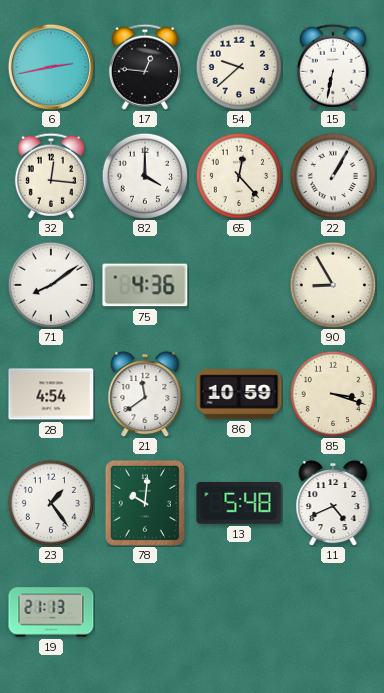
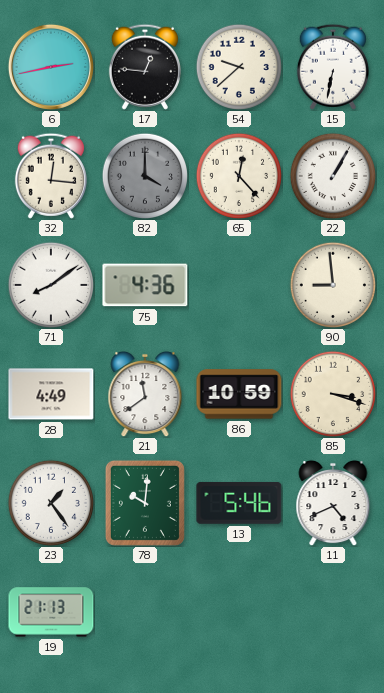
82 dial: white -> grey (144, 175)
90: 8:55 -> 8:59 (332, 284)
28: 4:54 -> 4:49 (51, 394)
13: 5:48 -> 5:46 (239, 503)
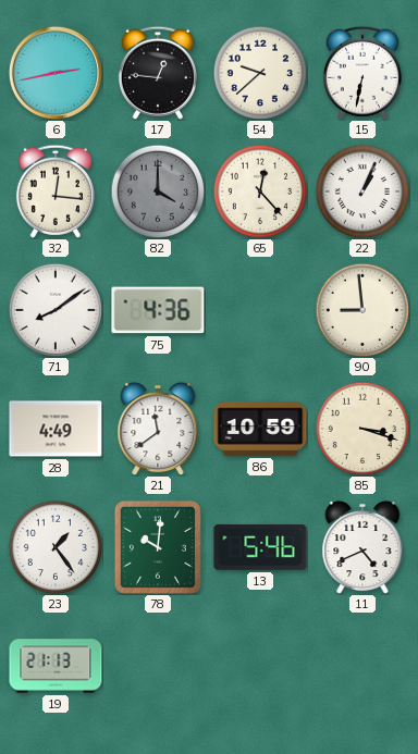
22: 1:05 -> 1:04 (361, 190)
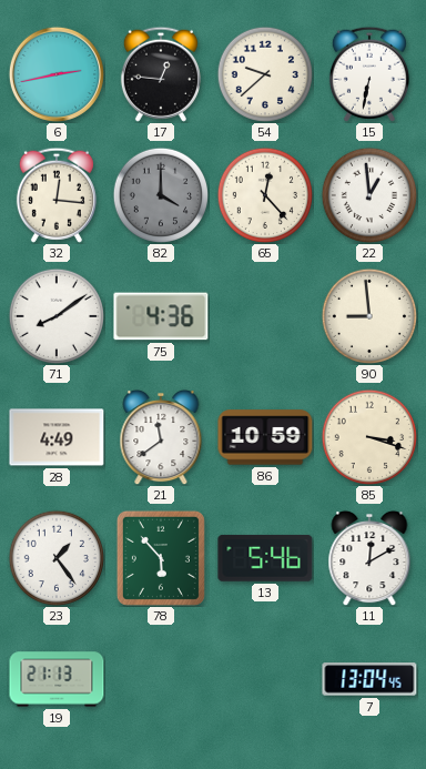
22: 1:04 -> 12:59 (368, 194)
78: 10:01 -> 5:53 (161, 558)
11: 4:41 -> 12:10 (369, 558)
7: none -> 13:04 (369, 679)
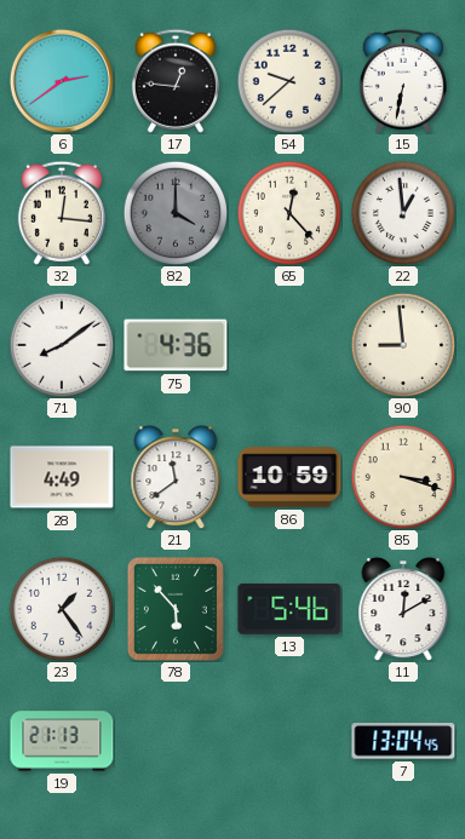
6: 2:43 -> 2:39 (62, 81)
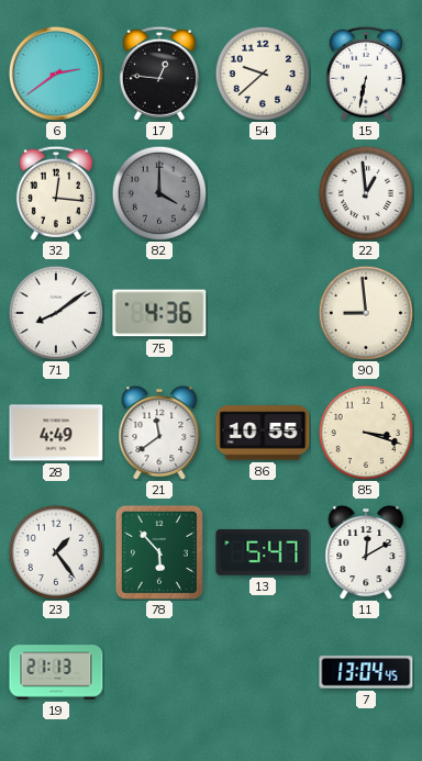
65: 12:23 -> none (288, 212)
86: 10:59 -> 10:55 (263, 433)
13: 5:46 -> 5:47 (263, 552)
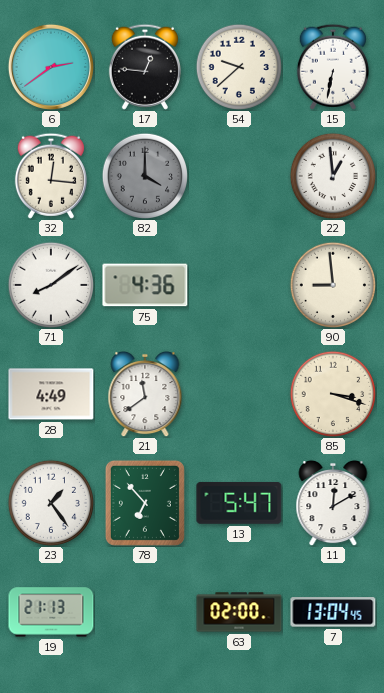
86: 10:55 -> none (263, 433)
78: 5:53 -> 6:53 (145, 503)
63: none -> 02:00 (239, 612)
